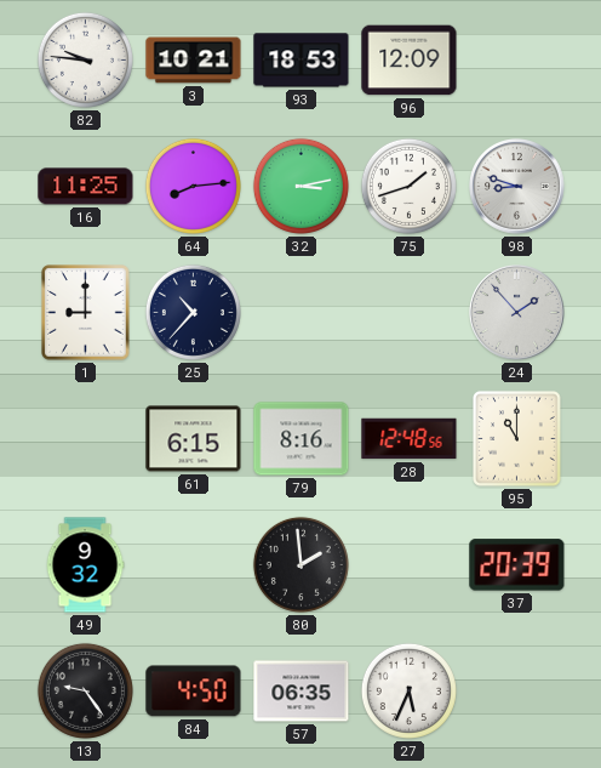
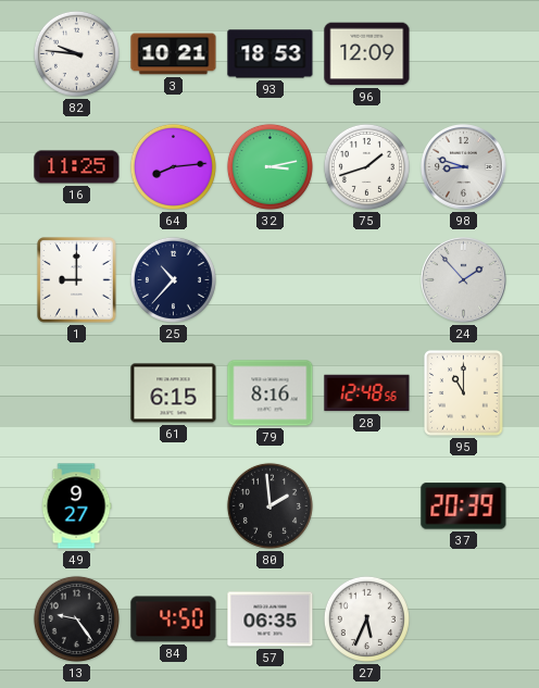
49: 9:32 -> 9:27 (76, 506)
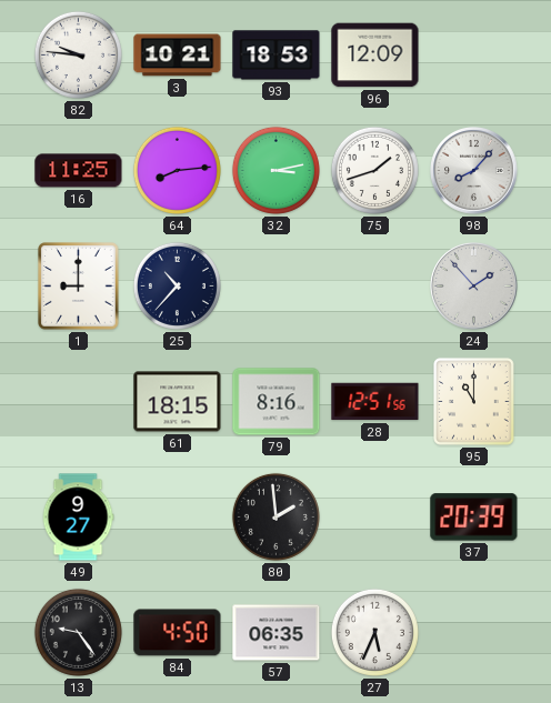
98: 8:48 -> 8:07 (474, 171)
61: 6:15 -> 18:15 (178, 402)
28: 12:48 -> 12:51 (375, 402)
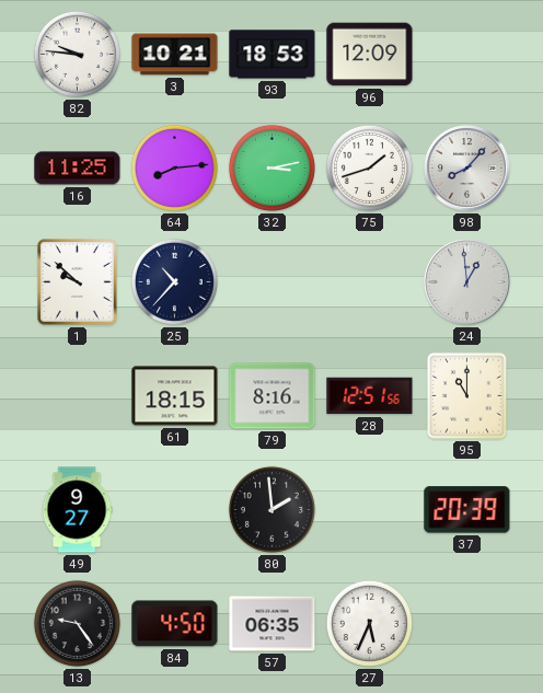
1: 9:00 -> 9:52 (78, 282)
24: 1:53 -> 12:59 (467, 282)
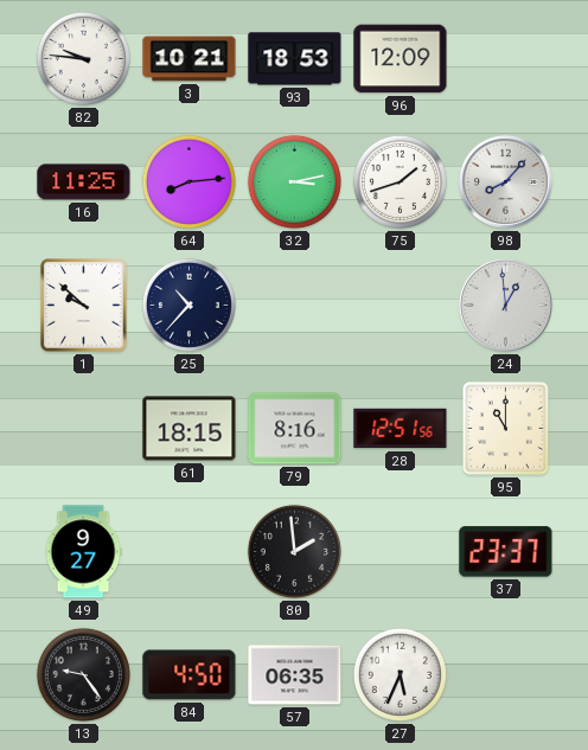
37: 20:39 -> 23:37 (506, 552)
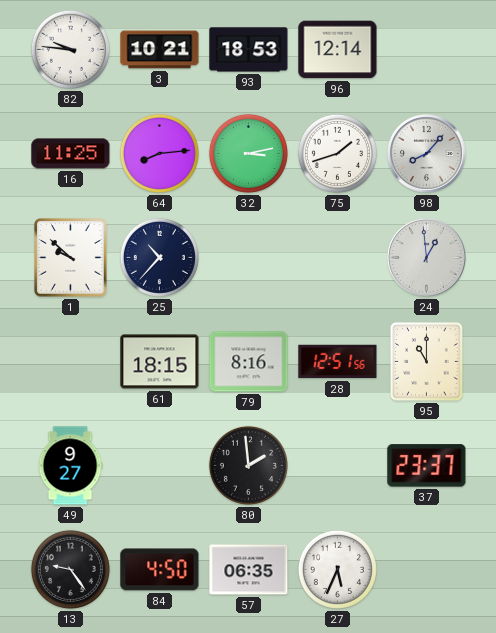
96: 12:09 -> 12:14 (338, 50)
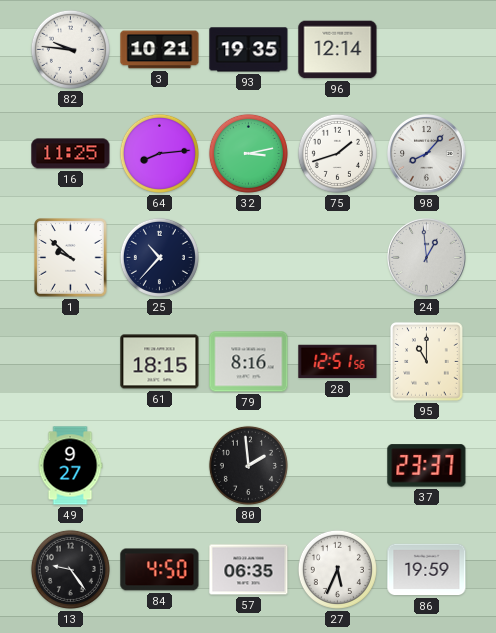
93: 18:53 -> 19:35 (249, 50)
86: none -> 19:59 (427, 570)
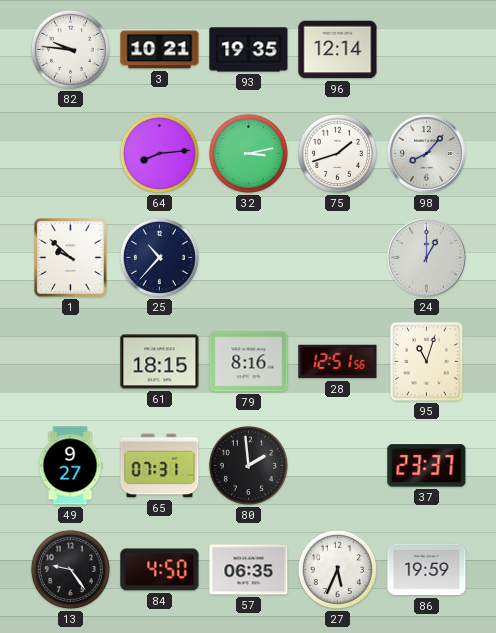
16: 11:25 -> none (71, 154)
24: 12:59 -> 1:00 (427, 258)
95: 11:00 -> 11:03 (427, 362)
65: none -> 07:31 (160, 466)
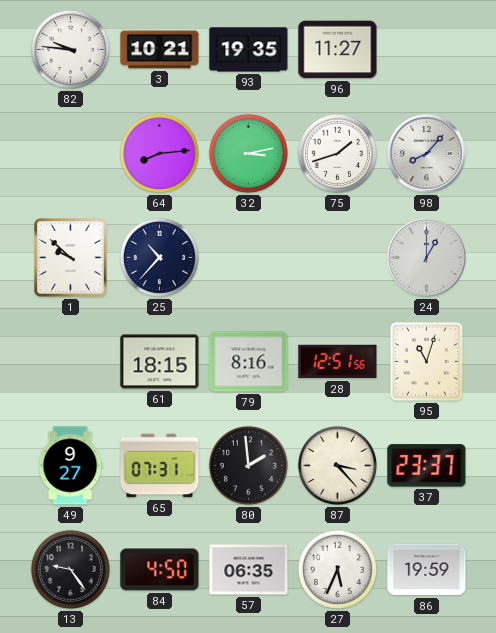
96: 12:14 -> 11:27 (338, 50)
87: none -> 3:23 (337, 465)
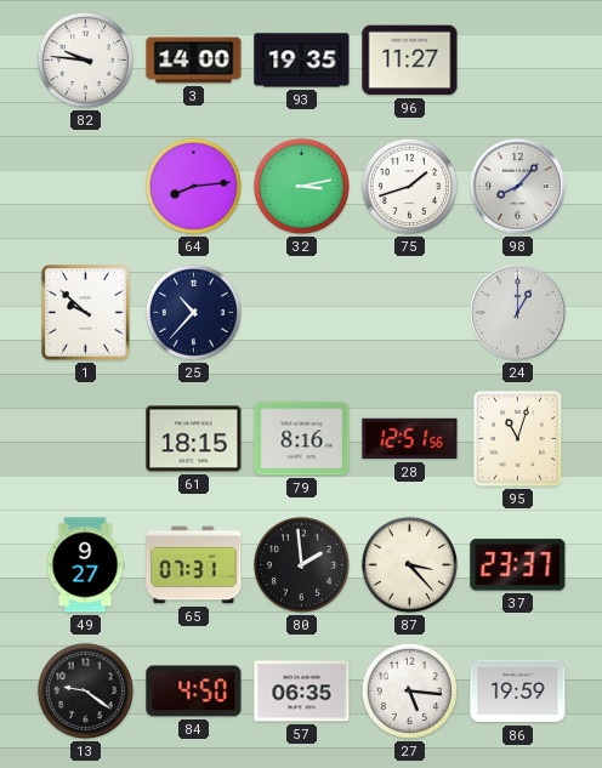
3: 10:21 -> 14:00 (194, 61)
13: 9:24 -> 9:21 (85, 690)
27: 5:34 -> 5:16 (409, 690)
